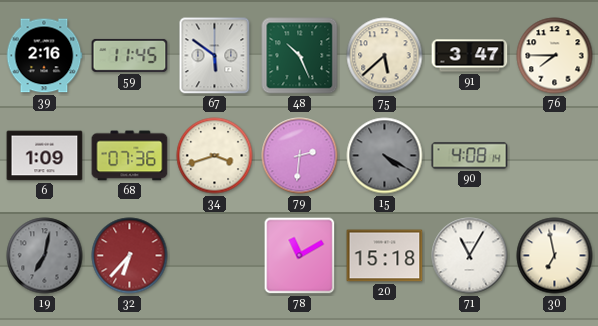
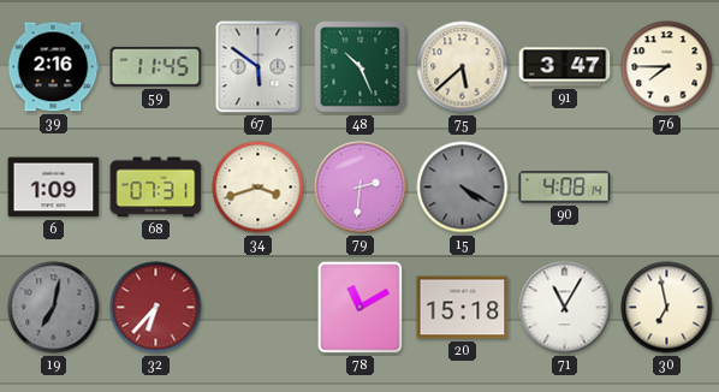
68: 07:36 -> 07:31 (156, 188)
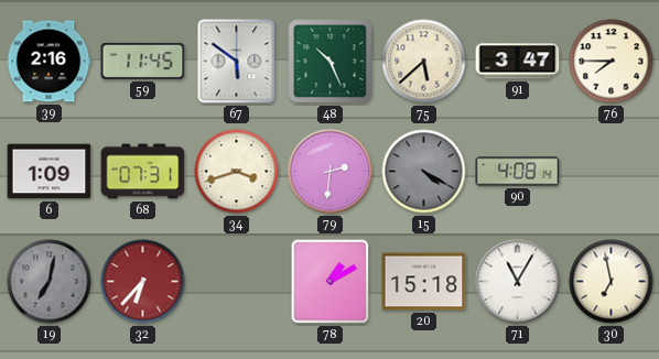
78: 11:10 -> 1:10 (331, 282)
